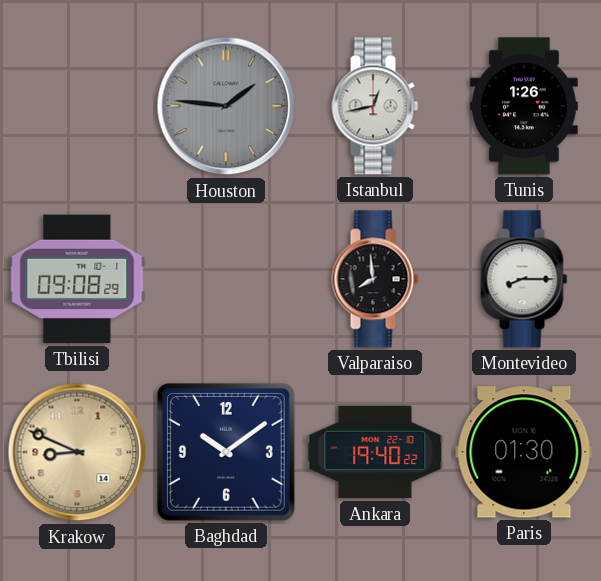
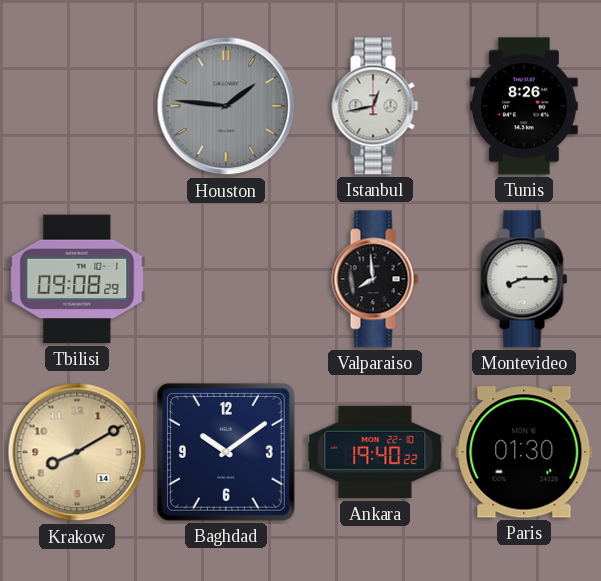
Tunis: 1:26 -> 8:26 (524, 106)
Krakow: 8:49 -> 8:10 (77, 452)
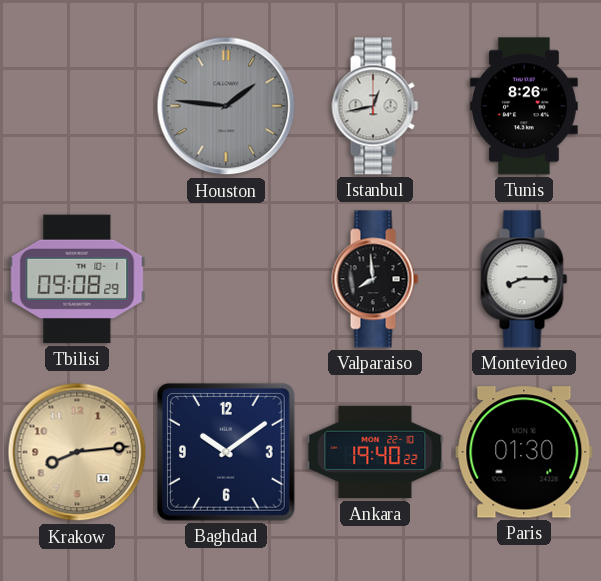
Krakow: 8:10 -> 8:14 (77, 452)
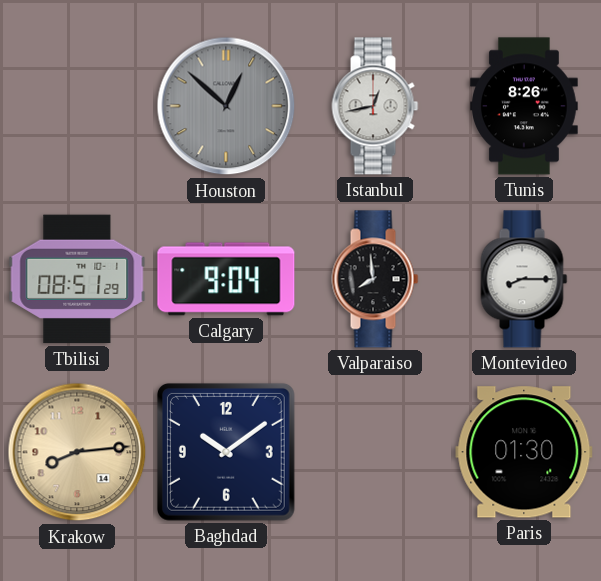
Houston: 1:46 -> 12:52 (226, 106)
Tbilisi: 09:08 -> 08:51 (77, 279)
Calgary: none -> 9:04 (226, 279)
Ankara: 19:40 -> none (375, 452)
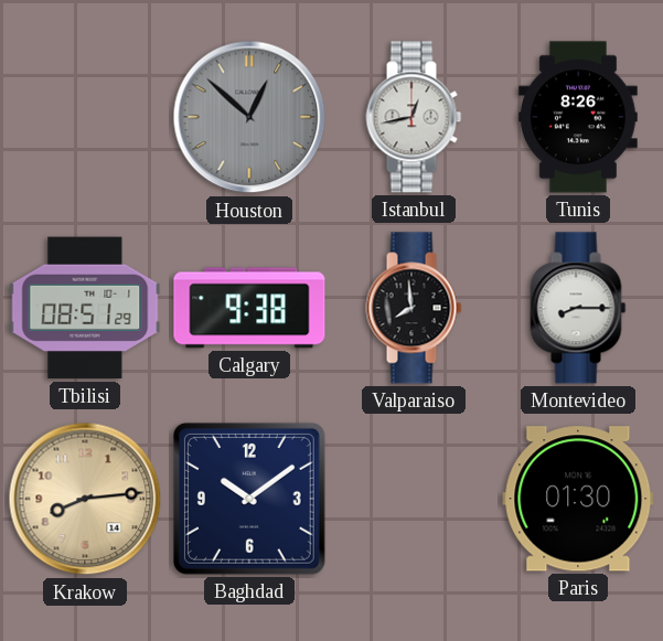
Calgary: 9:04 -> 9:38 (249, 308)
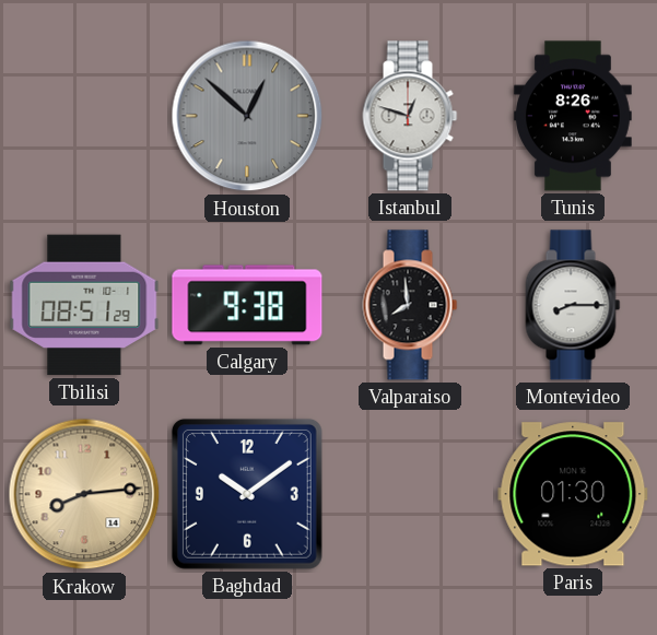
Istanbul: 12:43 -> 12:48 (410, 116)
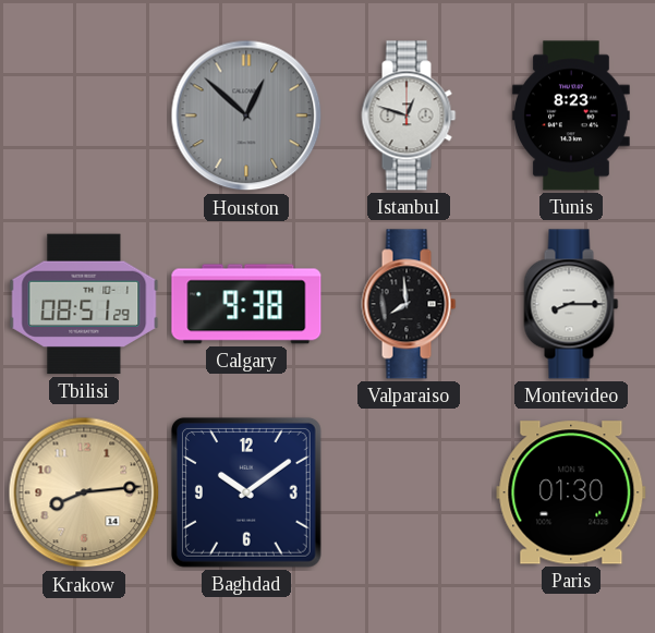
Tunis: 8:26 -> 8:23 (571, 115)
